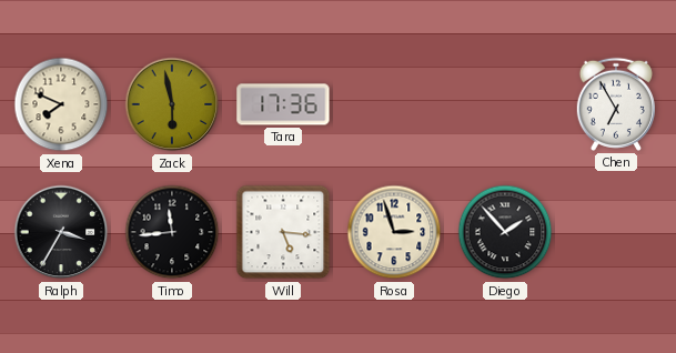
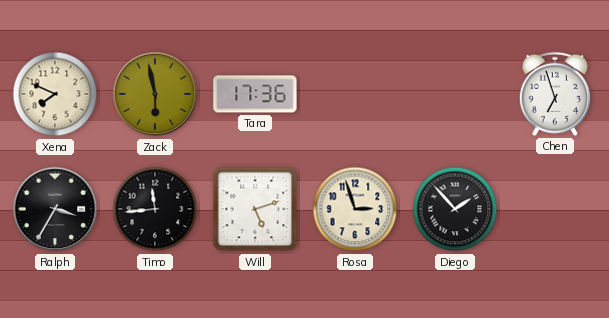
Chen: 6:55 -> 6:57 (555, 94)
Will: 5:16 -> 5:12 (255, 209)
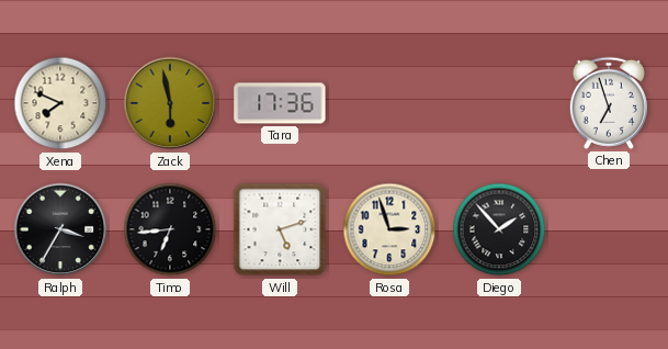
Timo: 11:44 -> 6:44 (170, 229)
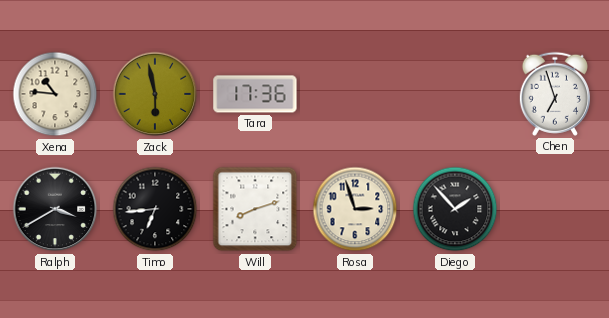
Xena: 7:49 -> 10:46 (55, 94)
Ralph: 3:35 -> 3:40 (55, 209)
Will: 5:12 -> 8:12 (255, 209)
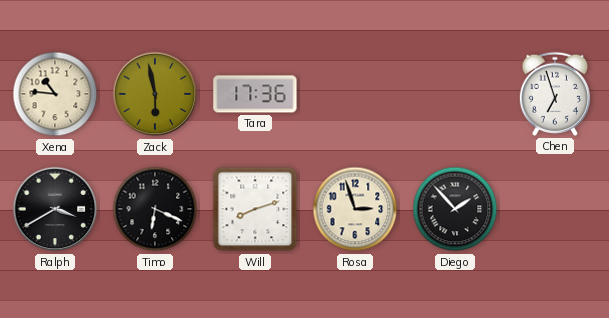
Timo: 6:44 -> 6:19 (155, 209)
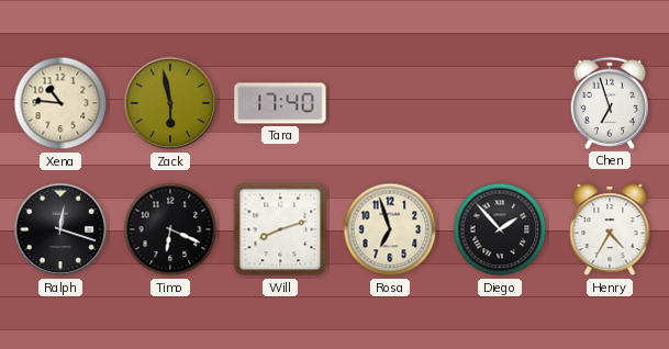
Tara: 17:36 -> 17:40 (280, 103)
Ralph: 3:40 -> 12:18 (60, 229)
Rosa: 2:57 -> 6:57 (390, 229)
Henry: none -> 4:35 (610, 230)
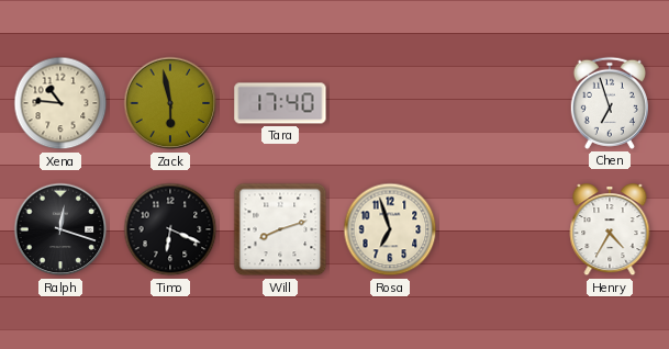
Diego: 1:53 -> none (500, 229)
